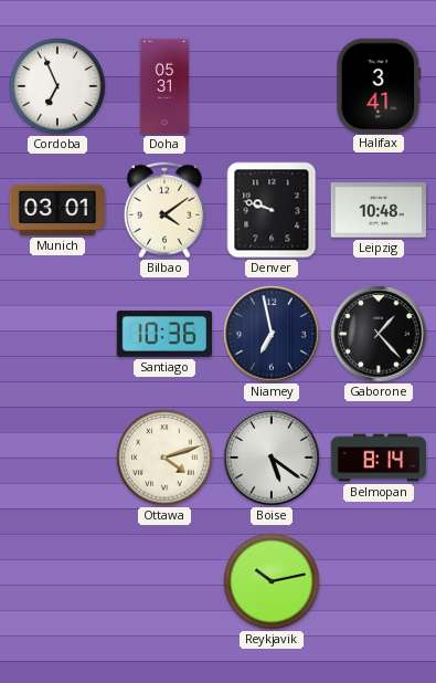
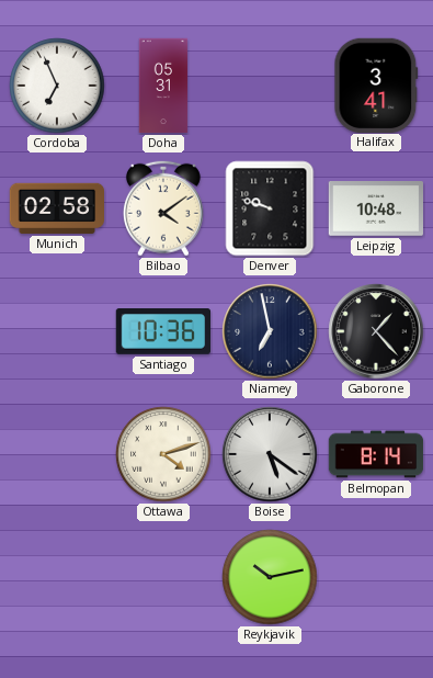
Munich: 03:01 -> 02:58 (56, 208)
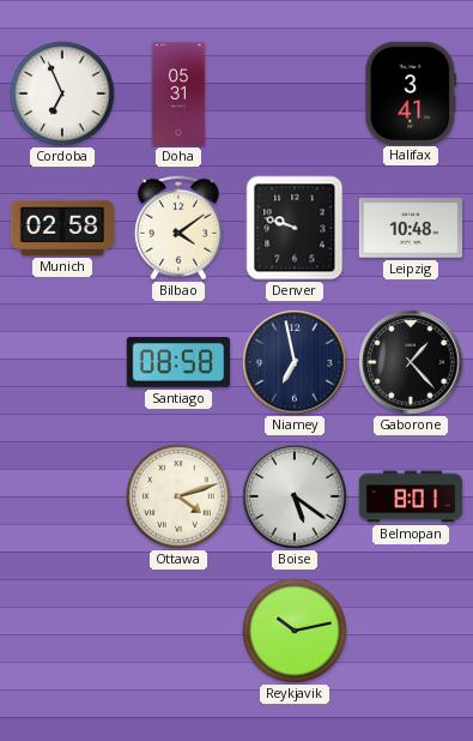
Santiago: 10:36 -> 08:58 (177, 362)
Belmopan: 8:14 -> 8:01 (411, 496)
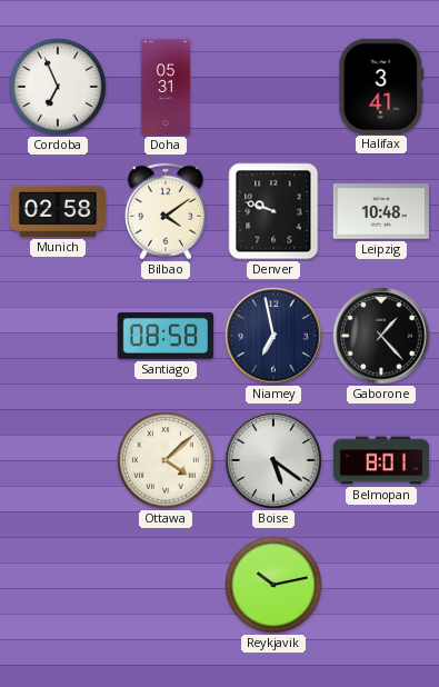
Ottawa: 4:12 -> 4:08 (166, 460)
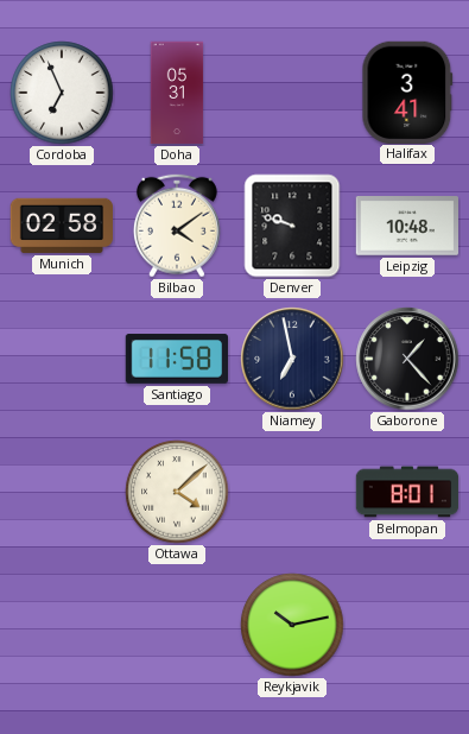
Santiago: 08:58 -> 11:58 (176, 359)
Boise: 5:21 -> none (273, 460)
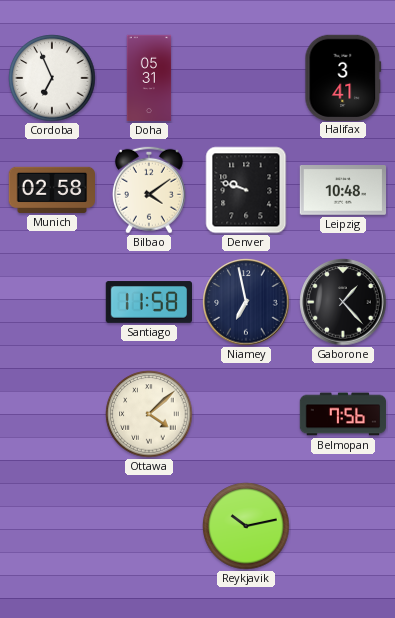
Belmopan: 8:01 -> 7:56 (343, 414)
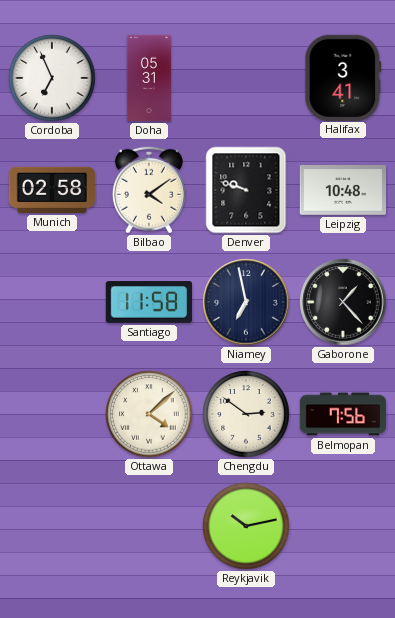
Chengdu: none -> 2:51 (246, 414)
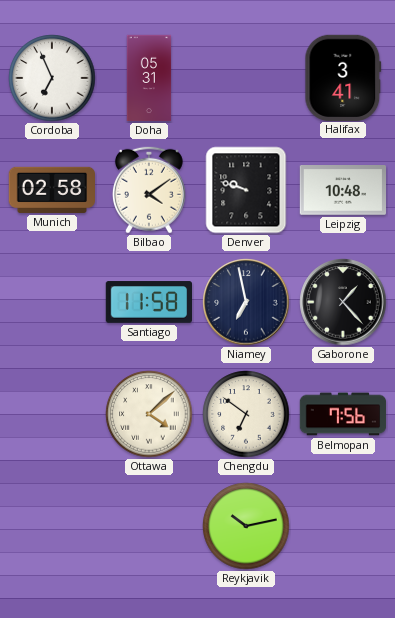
Chengdu: 2:51 -> 6:51 (246, 414)
